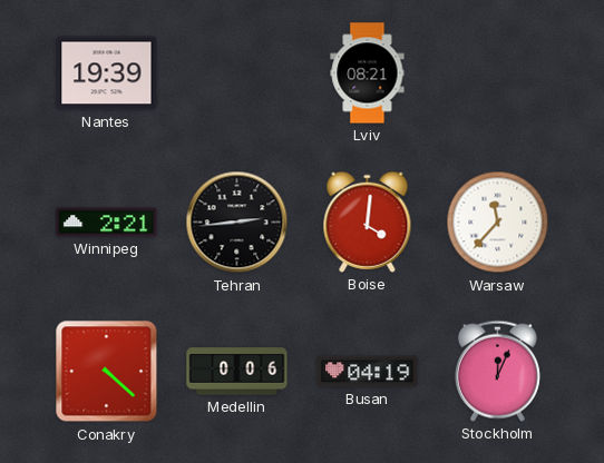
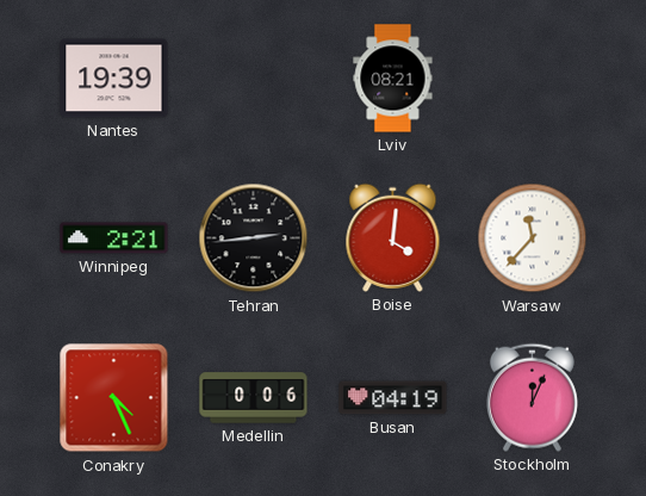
Conakry: 4:22 -> 4:26 (114, 398)
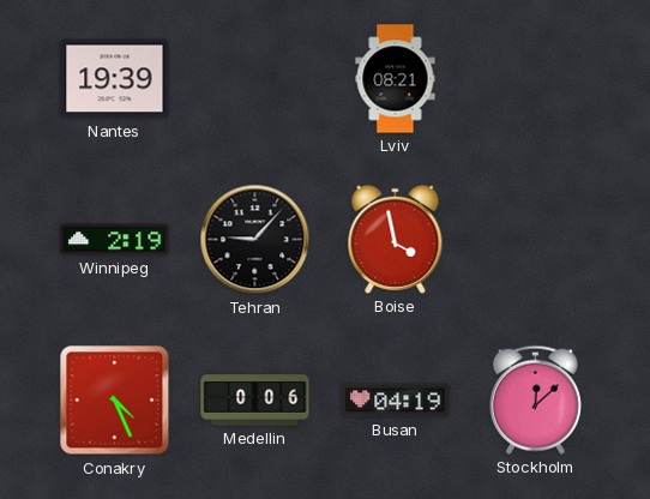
Winnipeg: 2:21 -> 2:19 (115, 240)
Tehran: 2:44 -> 9:07 (255, 240)
Boise: 4:01 -> 3:58 (396, 239)
Warsaw: 11:37 -> none (533, 238)
Stockholm: 12:04 -> 12:08 (535, 399)
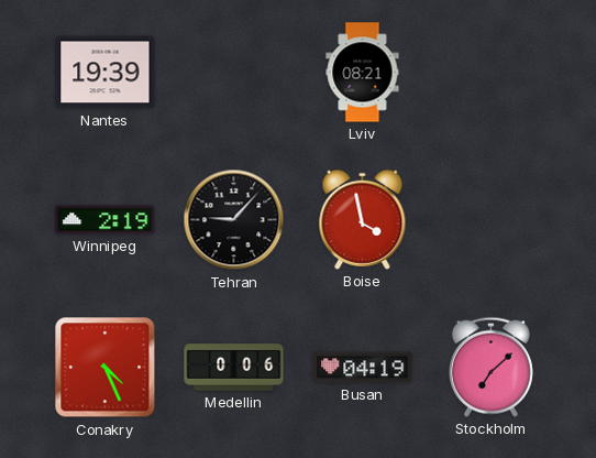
Stockholm: 12:08 -> 7:08 (490, 367)
